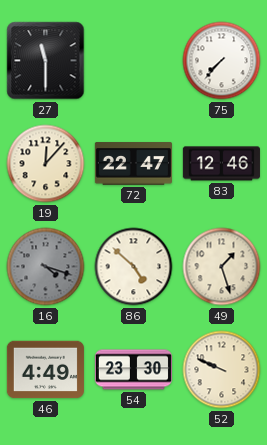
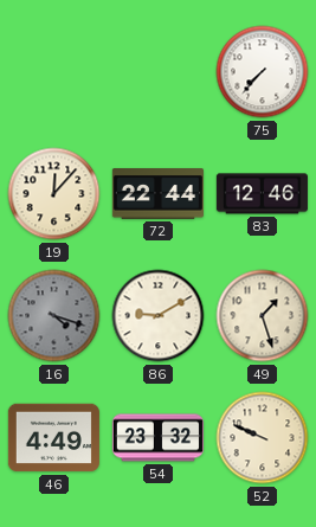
27: 11:30 -> none (46, 61)
72: 22:47 -> 22:44 (157, 194)
86: 4:52 -> 9:10 (159, 316)
54: 23:30 -> 23:32 (157, 438)
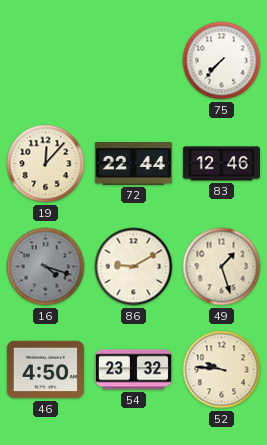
46: 4:49 -> 4:50 (45, 370)
52: 9:49 -> 9:46 (222, 370)
